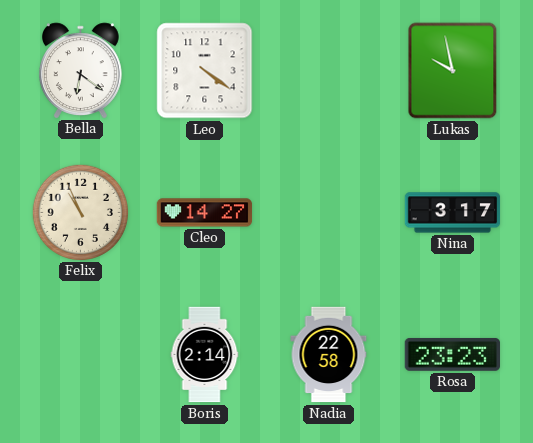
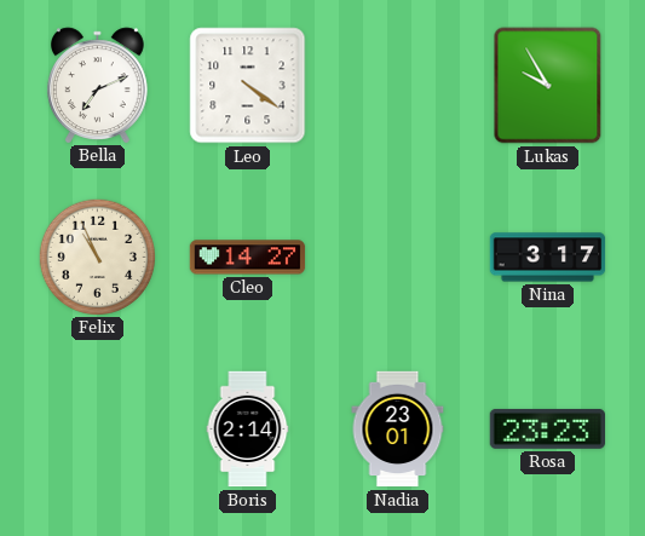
Bella: 6:21 -> 7:11 (97, 85)
Lukas: 9:58 -> 9:55 (548, 86)
Nadia: 22:58 -> 23:01 (398, 430)
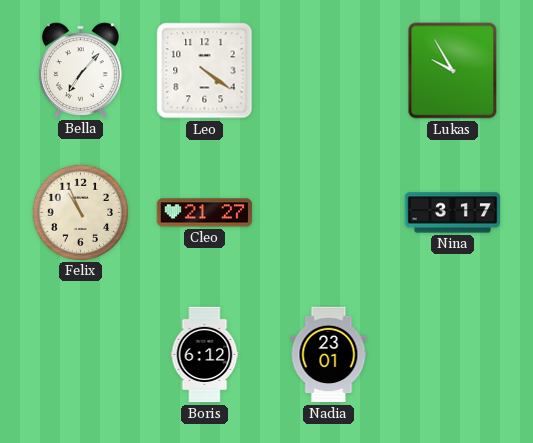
Bella: 7:11 -> 7:07 (80, 70)
Cleo: 14:27 -> 21:27 (205, 213)
Boris: 2:14 -> 6:12 (205, 355)
Rosa: 23:23 -> none (547, 428)
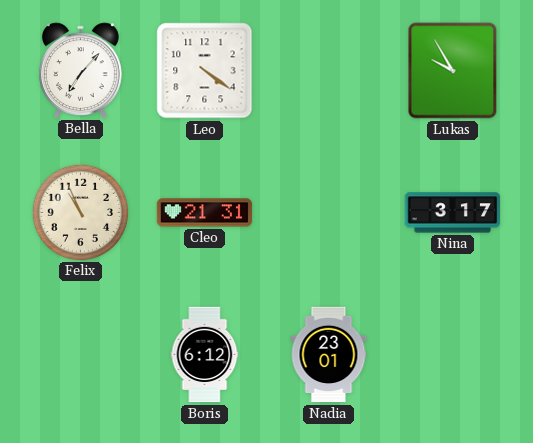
Cleo: 21:27 -> 21:31 (205, 213)
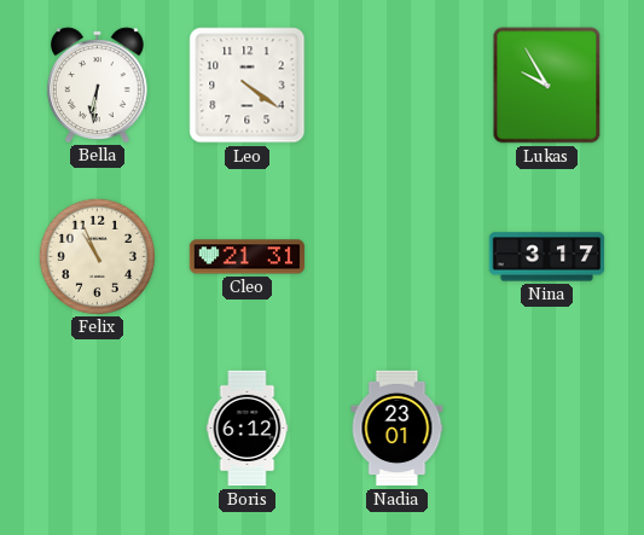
Bella: 7:07 -> 6:31 (97, 85)
